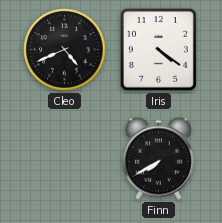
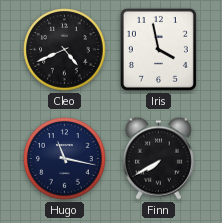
Iris: 4:21 -> 3:58 (158, 49)
Hugo: none -> 11:17 (65, 159)
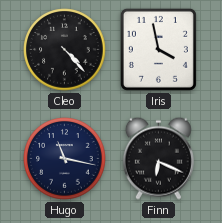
Cleo: 4:41 -> 4:23 (65, 50)
Finn: 7:40 -> 6:19 (158, 158)
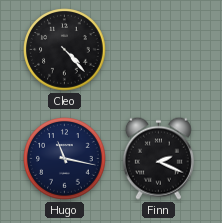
Iris: 3:58 -> none (158, 49)
Finn: 6:19 -> 2:19 (158, 158)
